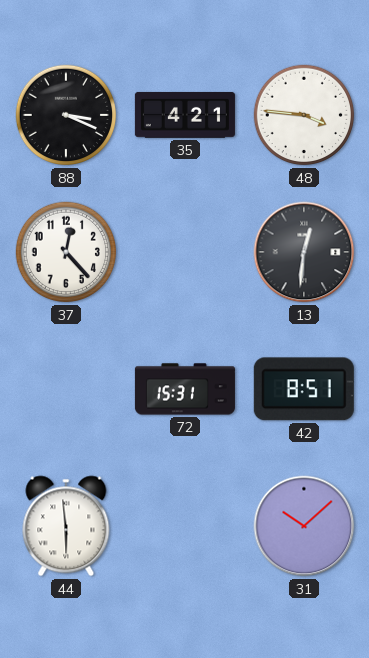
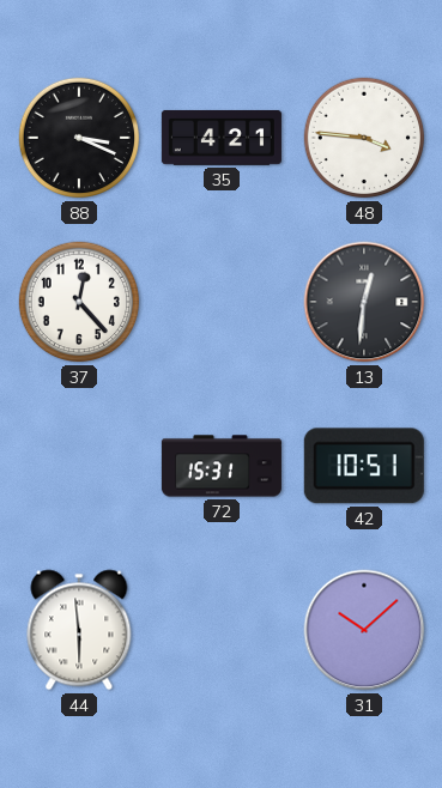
42: 8:51 -> 10:51 (364, 466)
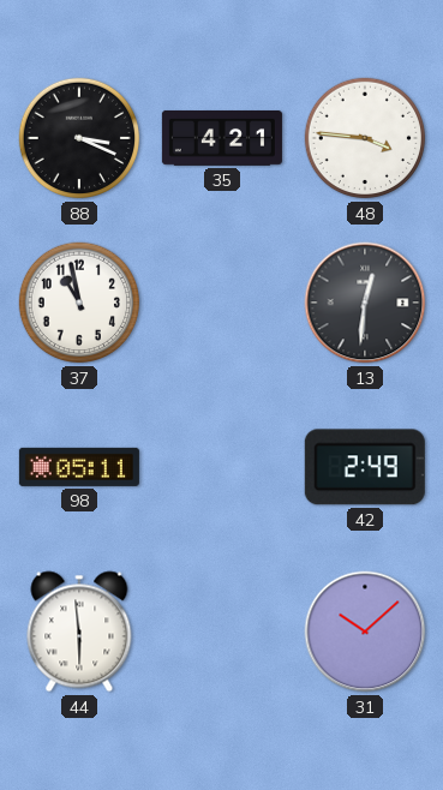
37: 12:23 -> 10:58 (79, 303)
98: none -> 05:11 (79, 467)
72: 15:31 -> none (222, 466)
42: 10:51 -> 2:49 (365, 467)
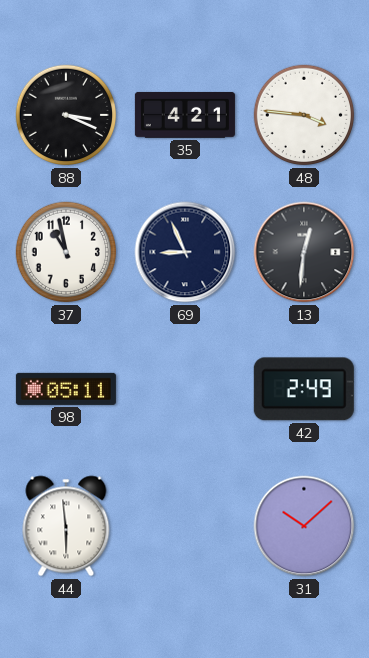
69: none -> 8:56 (185, 252)
